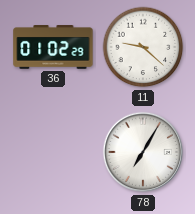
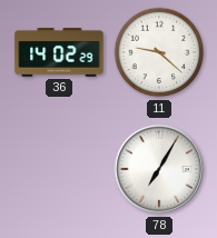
36: 01:02 -> 14:02 (59, 52)
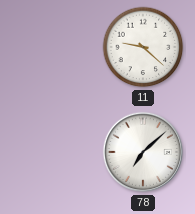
36: 14:02 -> none (59, 52)
78: 7:05 -> 7:08 (143, 152)
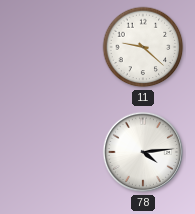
78: 7:08 -> 4:14 (143, 152)
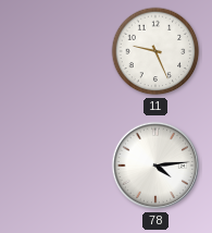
11: 9:22 -> 9:26 (155, 51)
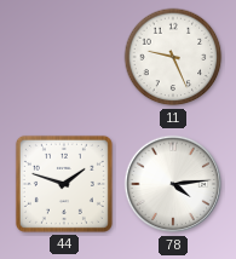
44: none -> 1:48 (64, 184)
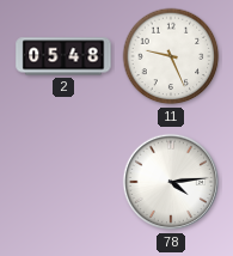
2: none -> 05:48 (63, 56)
44: 1:48 -> none (64, 184)
